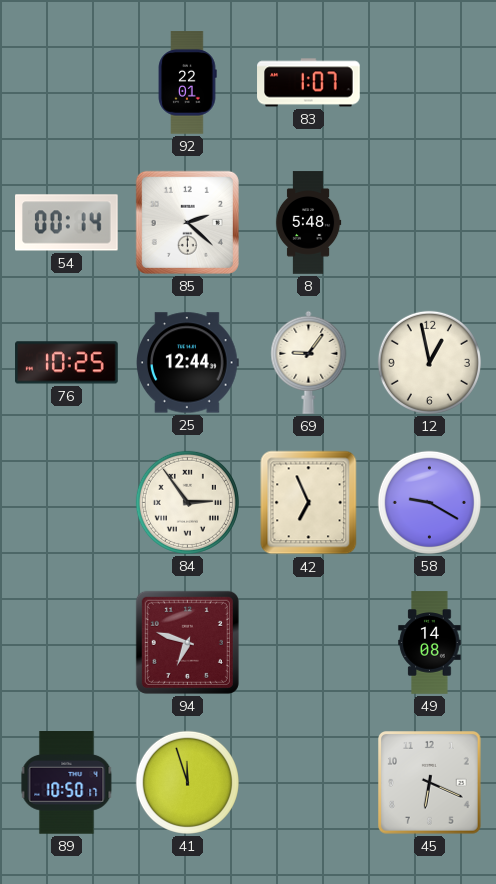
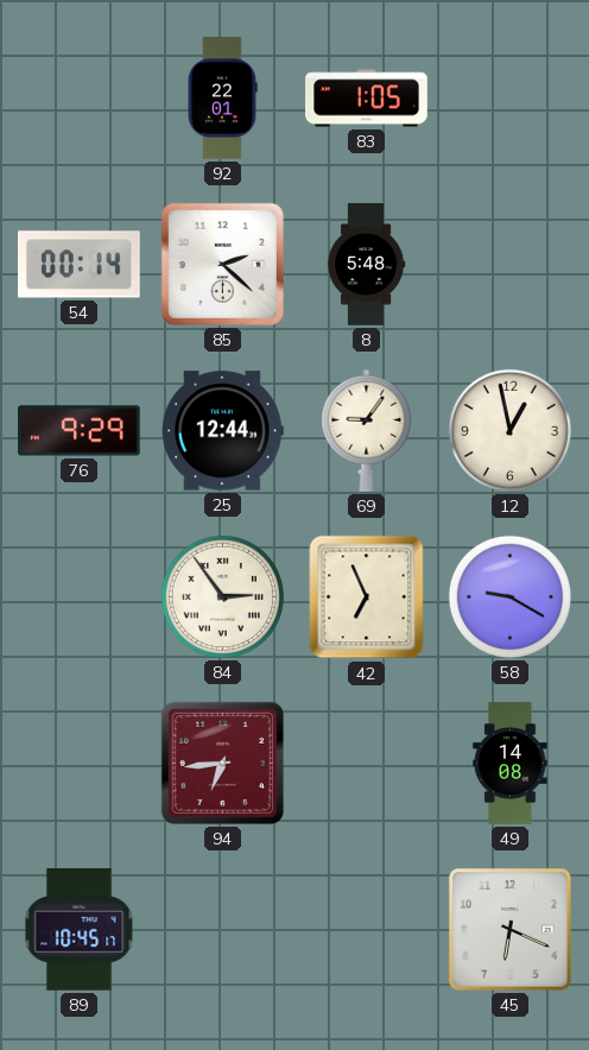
83: 1:07 -> 1:05 (367, 99)
76: 10:25 -> 9:29 (80, 431)
94: 6:48 -> 6:44 (222, 763)
89: 10:50 -> 10:45 (80, 930)
41: 11:57 -> none (187, 782)
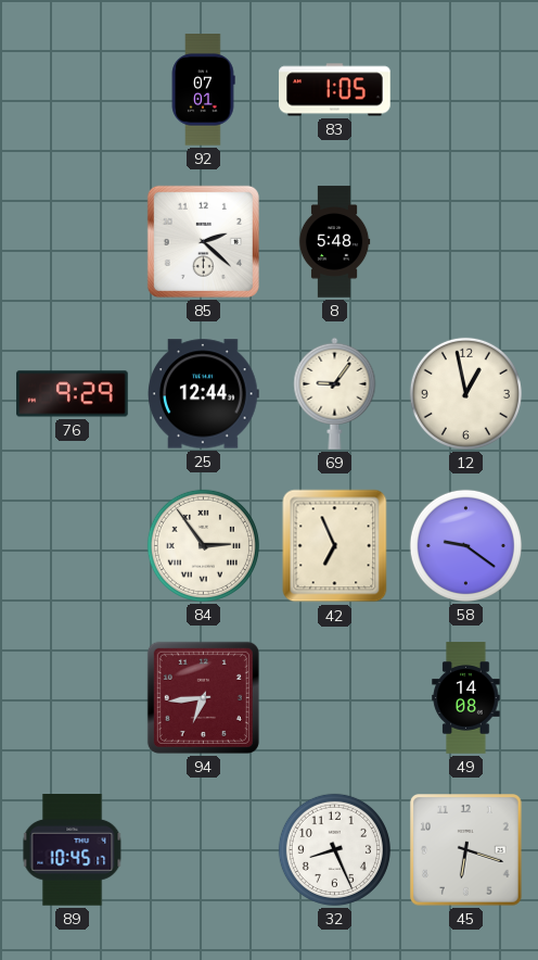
92: 22:01 -> 07:01 (203, 90)
54: 00:14 -> none (80, 265)
58: 9:20 -> 9:21 (465, 545)
32: none -> 8:26 (334, 849)
45: 6:19 -> 6:18 (466, 850)
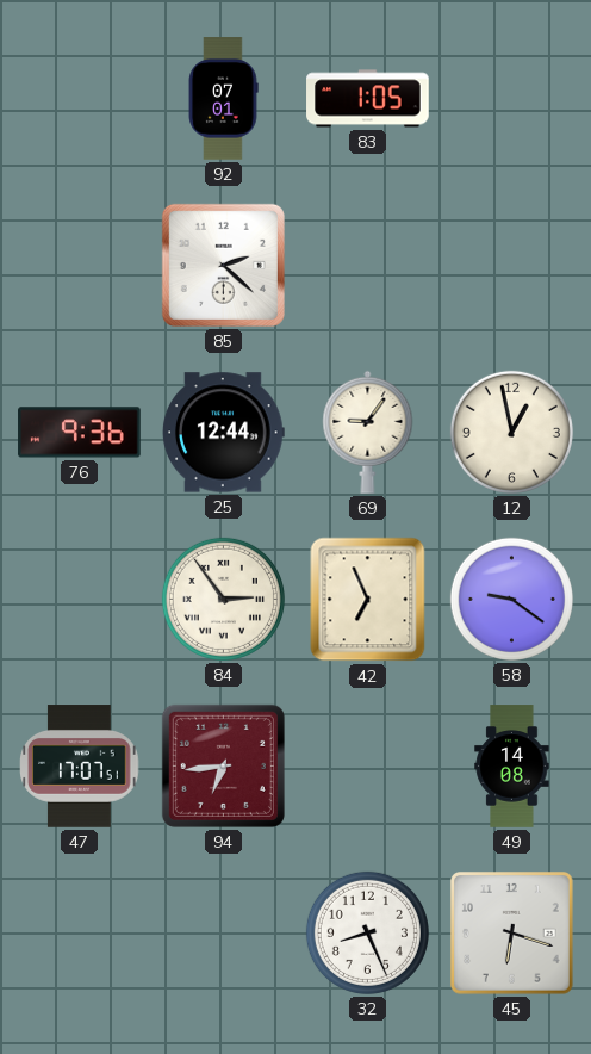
8: 5:48 -> none (334, 242)
76: 9:29 -> 9:36 (80, 433)
47: none -> 17:07 (80, 767)
89: 10:45 -> none (73, 850)
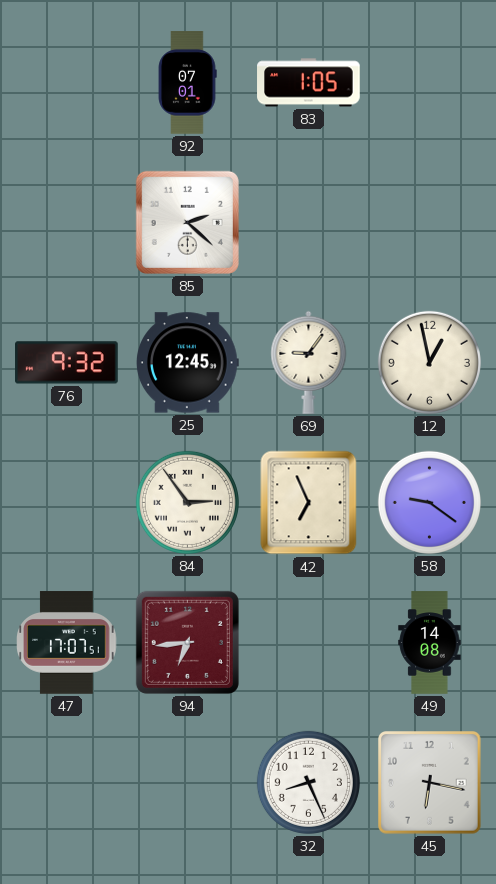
76: 9:36 -> 9:32 (67, 363)
25: 12:44 -> 12:45 (188, 363)
45: 6:18 -> 6:17 (430, 783)
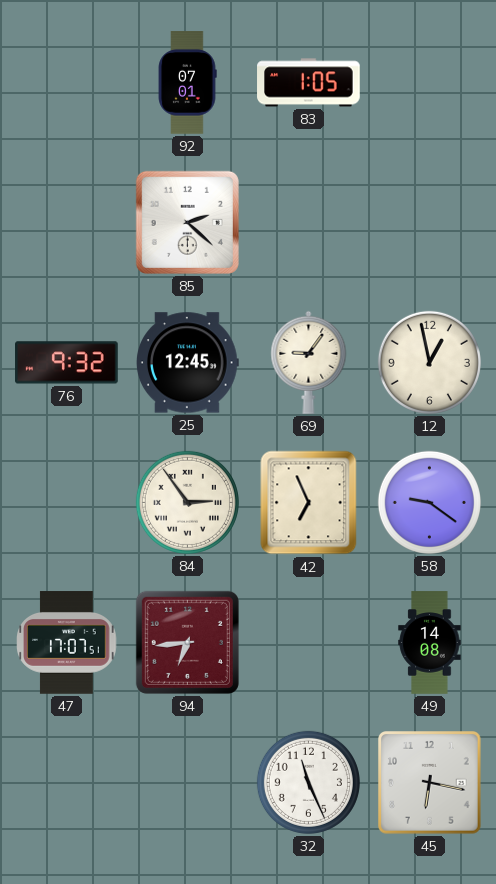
32: 8:26 -> 11:26 (308, 782)
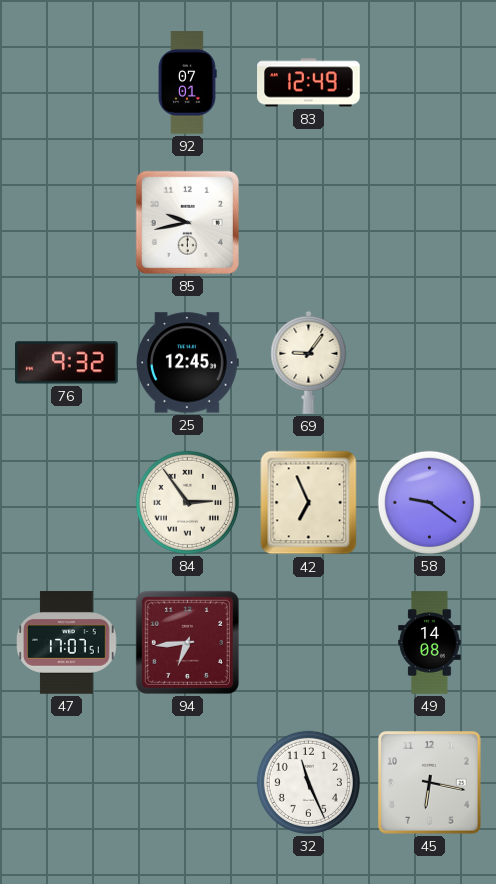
83: 1:05 -> 12:49 (309, 83)
85: 2:22 -> 9:43 (187, 222)
12: 12:58 -> none (429, 362)
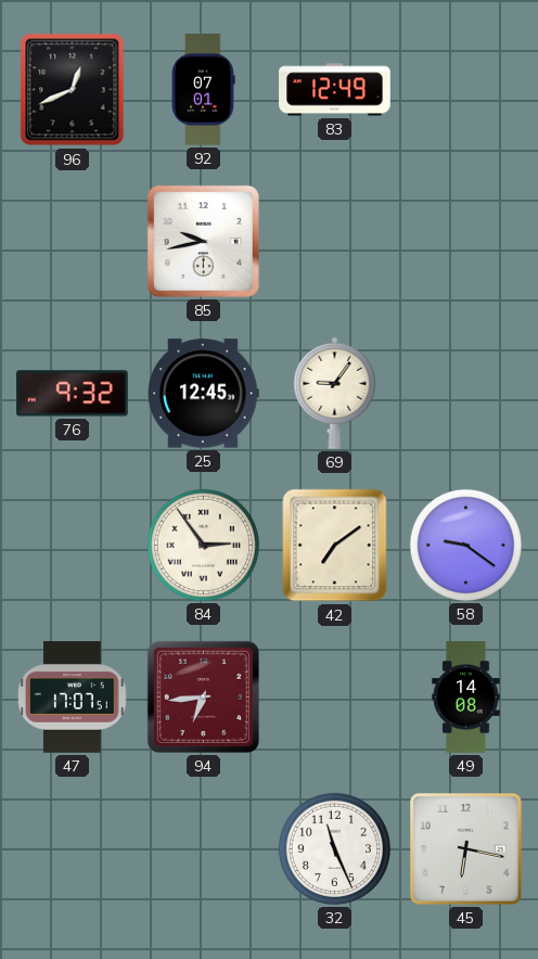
96: none -> 12:41 (73, 90)
42: 6:56 -> 7:09 (335, 546)
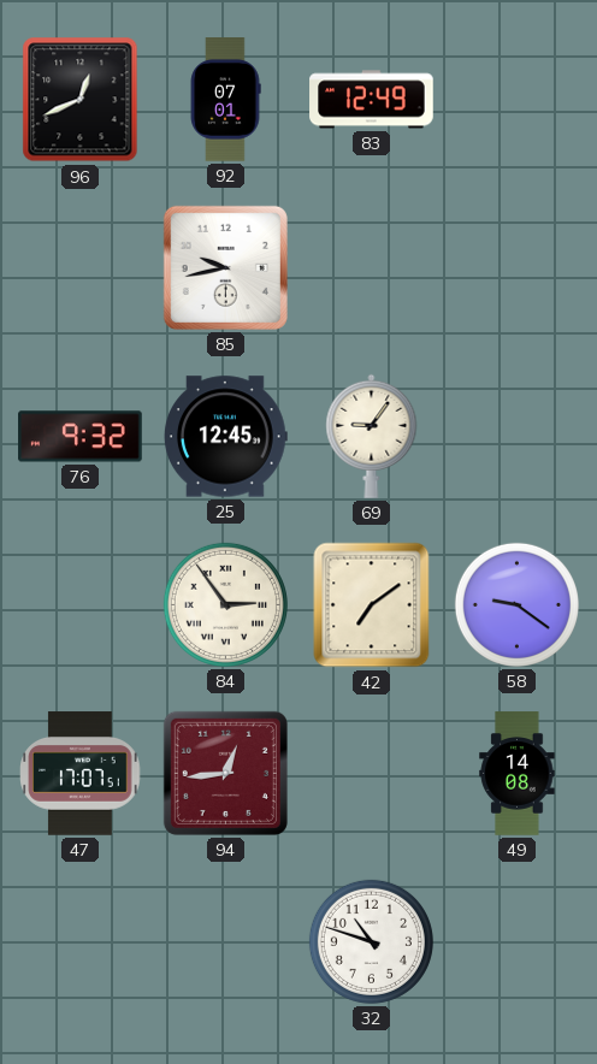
94: 6:44 -> 12:44 (225, 773)
32: 11:26 -> 10:48 (371, 941)
45: 6:17 -> none (466, 849)
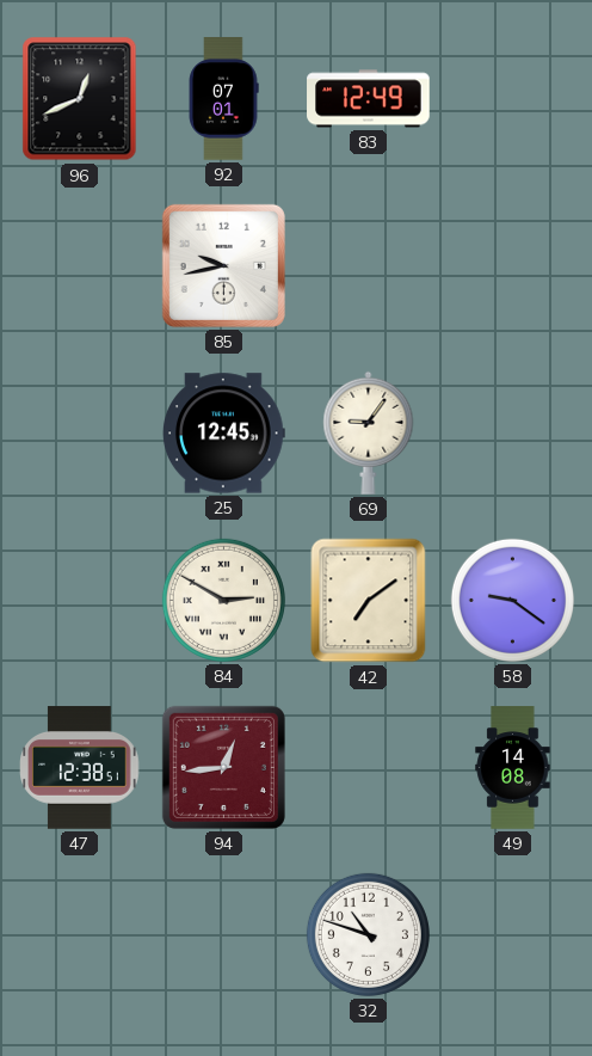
76: 9:32 -> none (81, 437)
84: 2:54 -> 2:50 (223, 600)
47: 17:07 -> 12:38 (80, 768)
